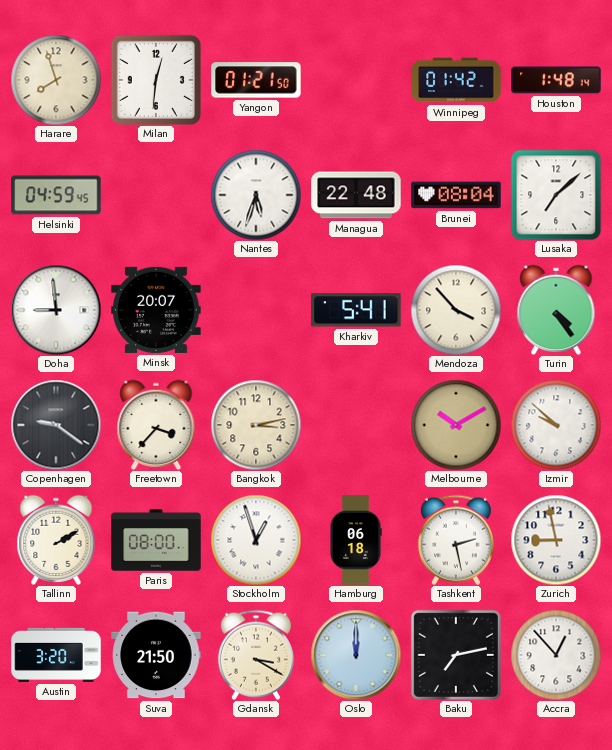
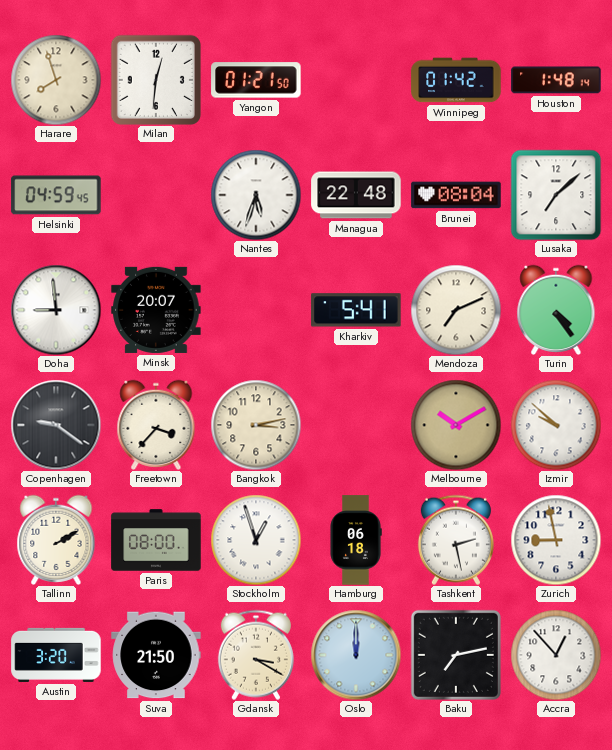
Mendoza: 3:53 -> 7:11 (456, 310)
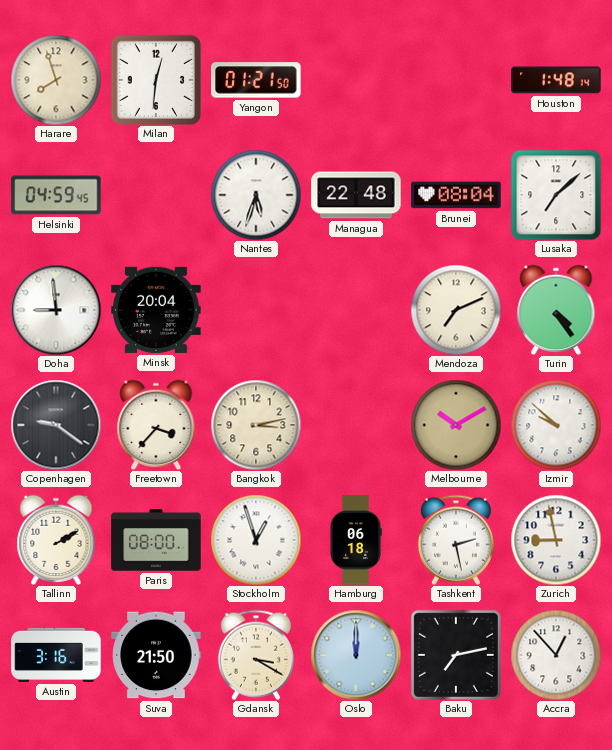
Winnipeg: 01:42 -> none (456, 80)
Minsk: 20:07 -> 20:04 (156, 310)
Kharkiv: 5:41 -> none (356, 310)
Austin: 3:20 -> 3:16 (56, 655)
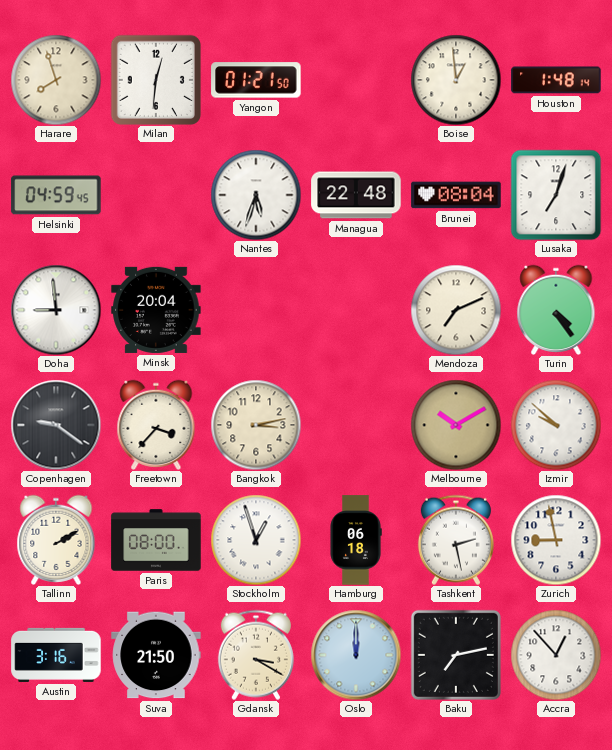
Boise: none -> 12:59 (456, 80)
Lusaka: 7:08 -> 7:03 (556, 195)
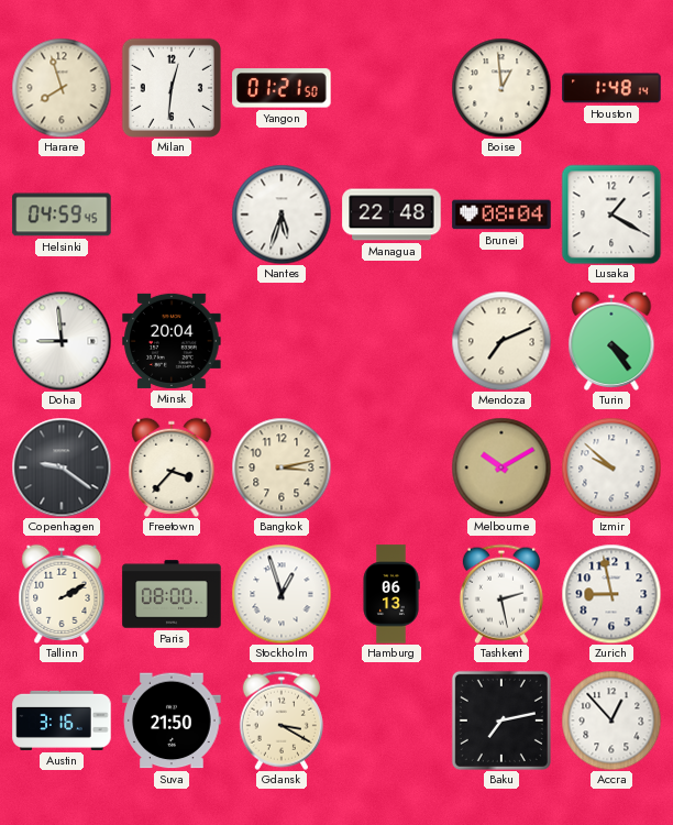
Lusaka: 7:03 -> 1:20 (611, 215)
Hamburg: 06:18 -> 06:13 (391, 594)
Oslo: 12:00 -> none (356, 655)
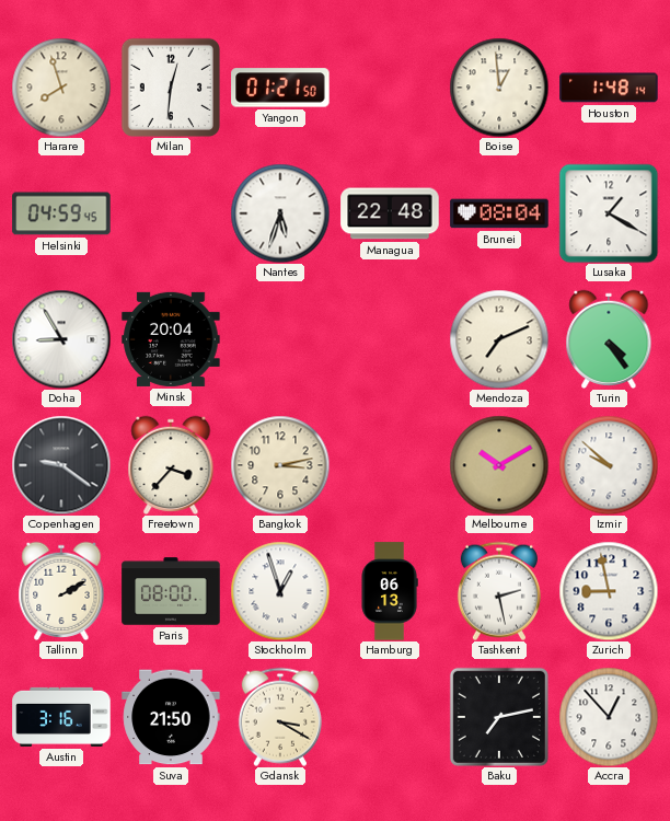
Doha: 8:59 -> 8:55 (61, 339)
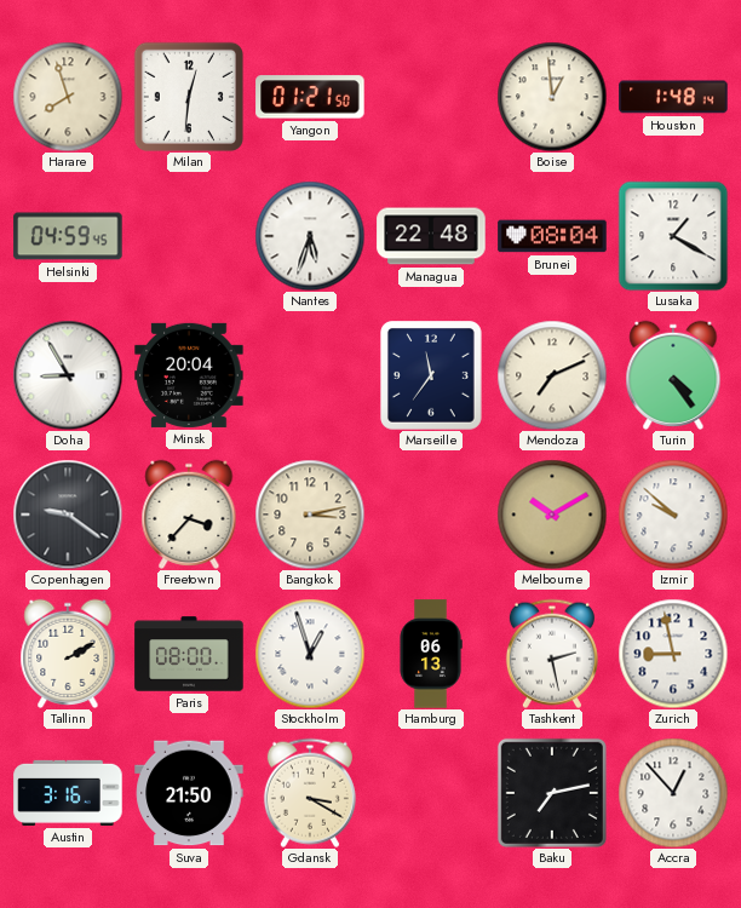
Marseille: none -> 11:36 (432, 377)
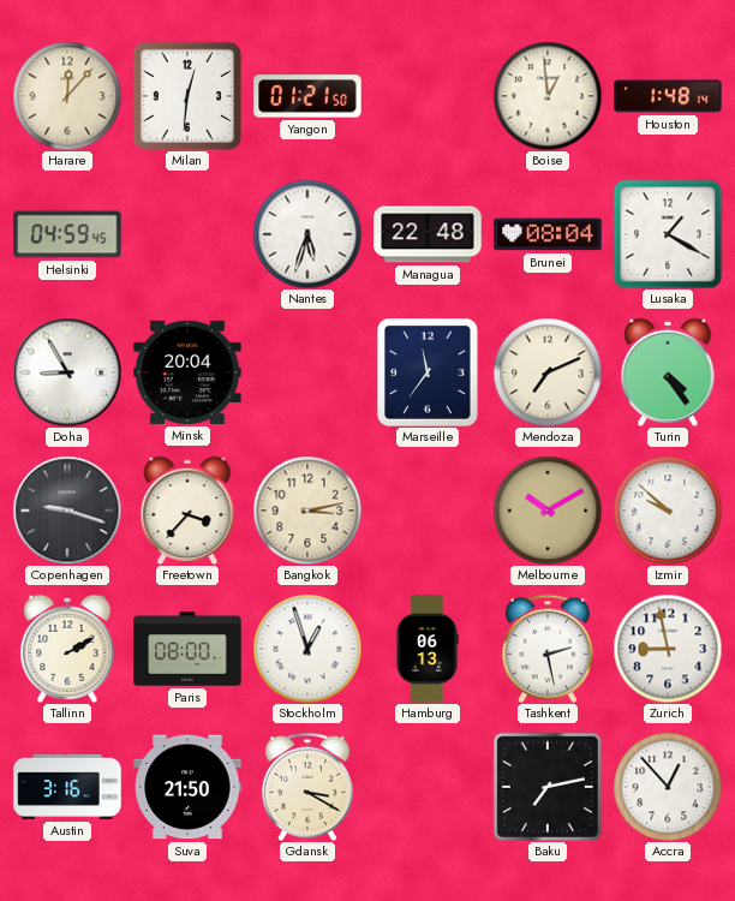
Harare: 7:57 -> 12:07 (67, 96)
Copenhagen: 9:21 -> 9:18 (67, 511)
